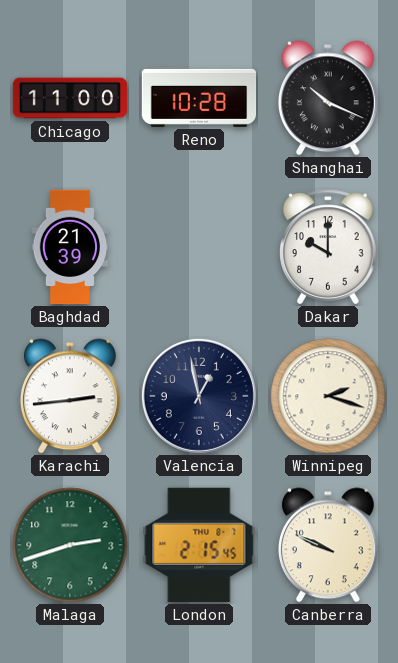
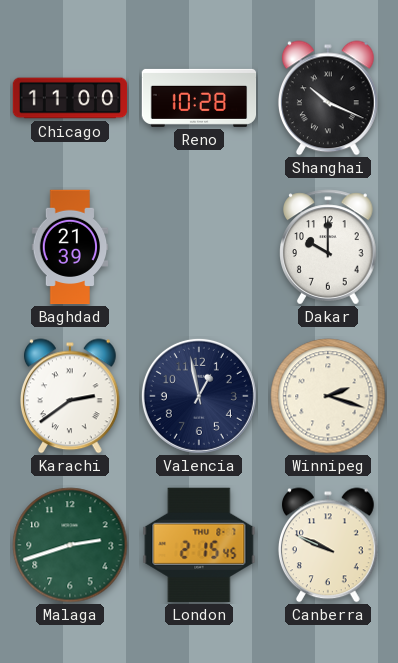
Karachi: 2:44 -> 2:39 (70, 396)
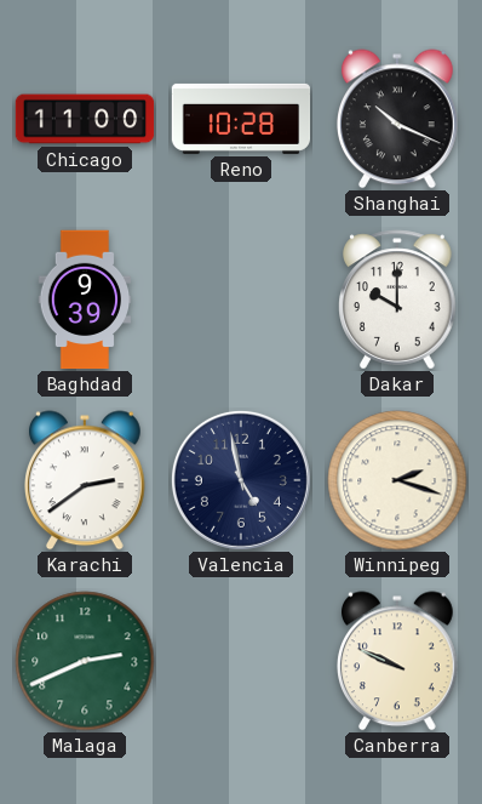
Baghdad: 21:39 -> 9:39 (85, 300)
Valencia: 12:58 -> 4:58 (241, 480)
Malaga: 2:42 -> 2:41 (85, 661)
London: 2:15 -> none (199, 545)
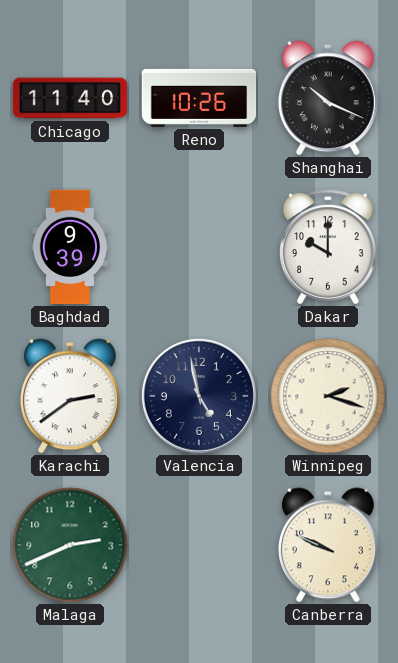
Chicago: 11:00 -> 11:40 (70, 98)
Reno: 10:28 -> 10:26 (199, 98)
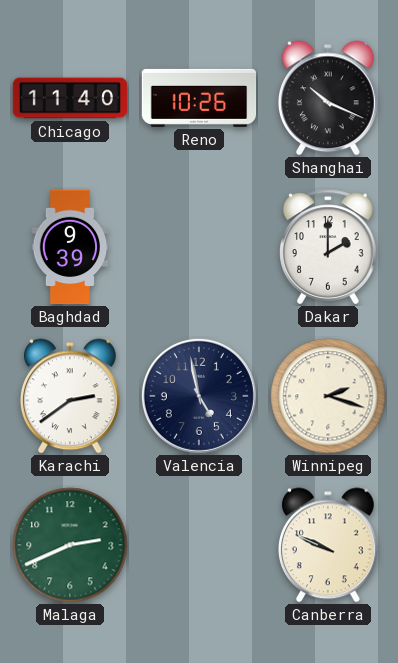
Dakar: 10:00 -> 2:00 (328, 247)
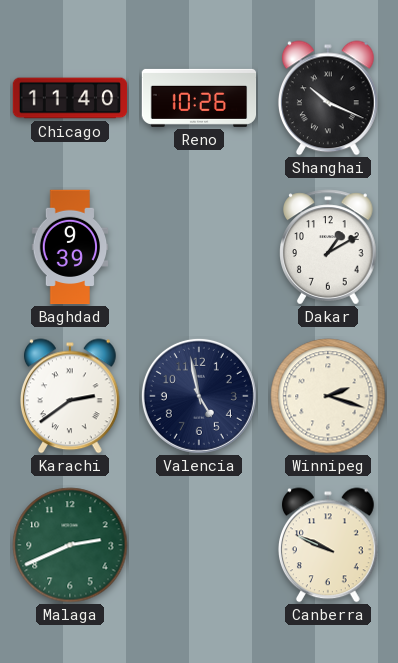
Dakar: 2:00 -> 1:10 (328, 247)
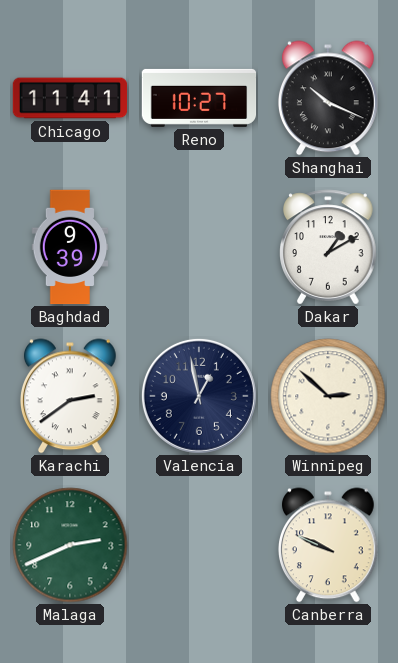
Chicago: 11:40 -> 11:41 (70, 98)
Reno: 10:26 -> 10:27 (199, 98)
Valencia: 4:58 -> 12:58 (199, 396)
Winnipeg: 2:18 -> 2:52 (328, 396)
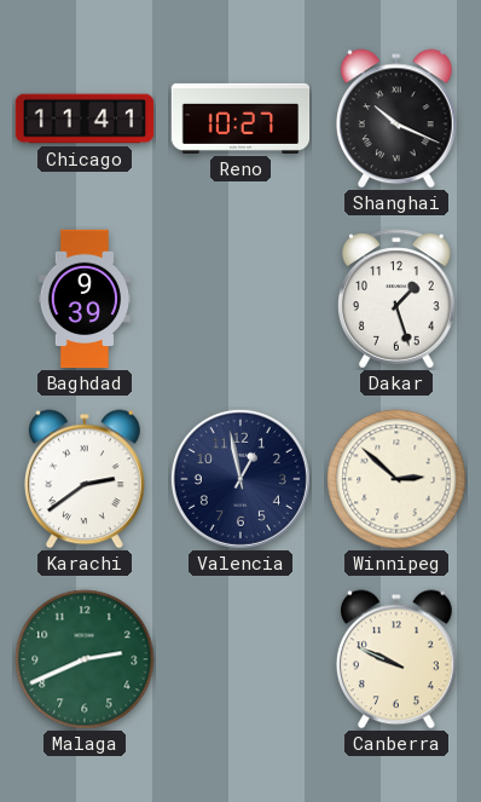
Dakar: 1:10 -> 1:27 (396, 299)
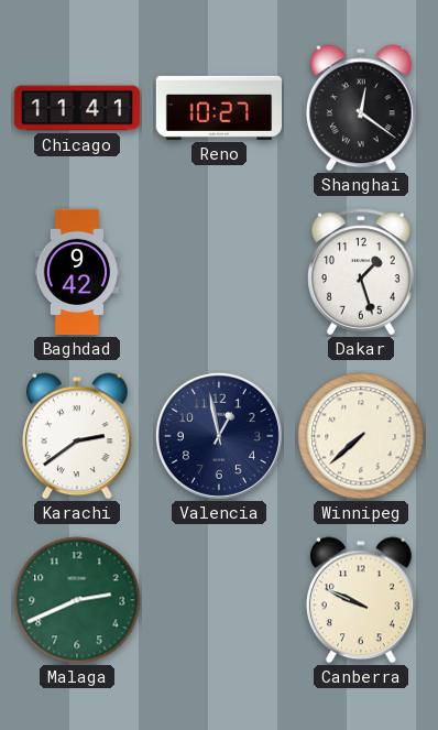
Shanghai: 10:19 -> 12:21 (361, 108)
Baghdad: 9:39 -> 9:42 (77, 272)
Winnipeg: 2:52 -> 7:38 (361, 436)
